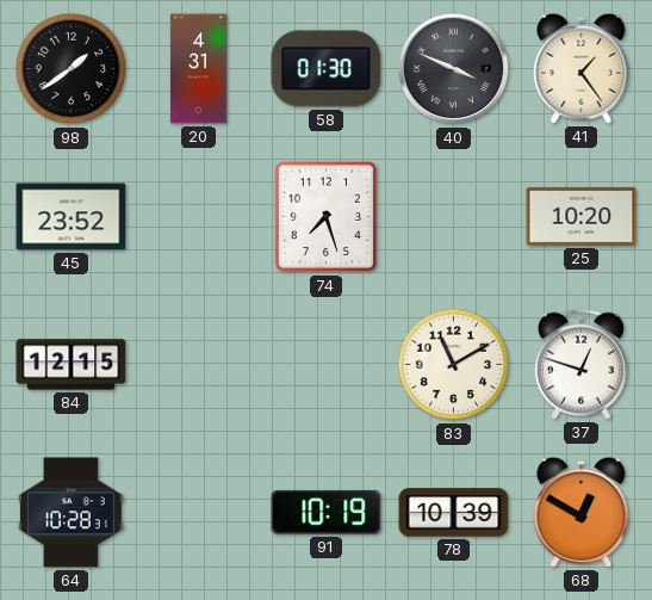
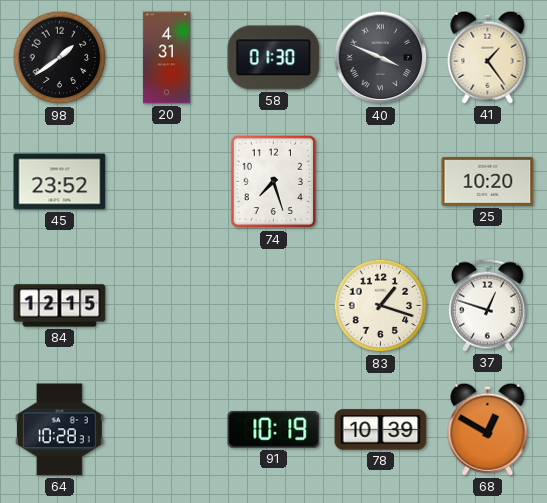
83: 11:10 -> 1:18 (381, 306)
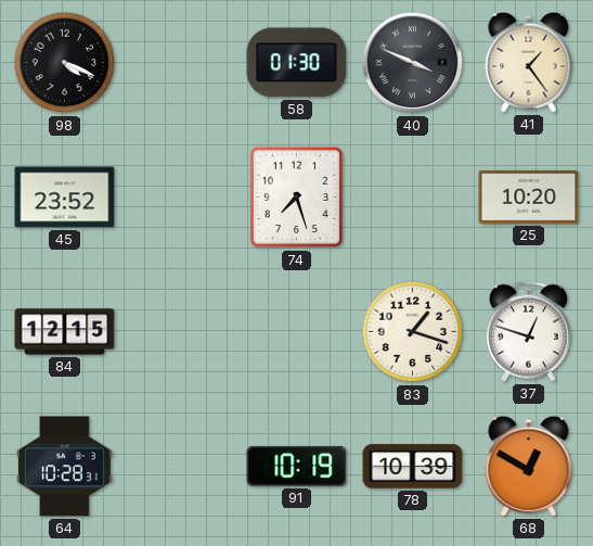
98: 1:39 -> 4:19 (65, 63)
20: 4:31 -> none (166, 58)
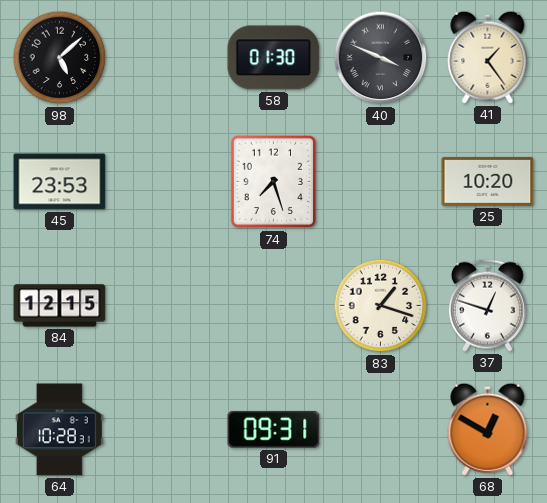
98: 4:19 -> 5:08 (60, 58)
45: 23:52 -> 23:53 (60, 182)
91: 10:19 -> 09:31 (274, 429)
78: 10:39 -> none (413, 467)
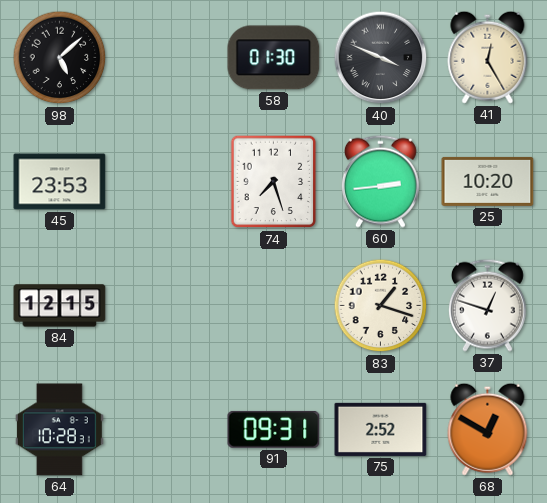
41: 1:24 -> 12:25 (488, 57)
60: none -> 2:44 (380, 181)
75: none -> 2:52 (381, 429)
